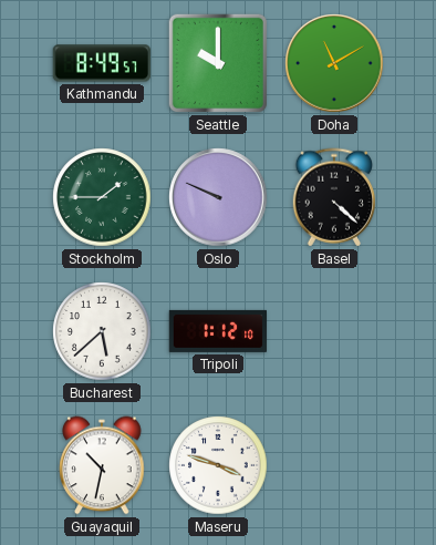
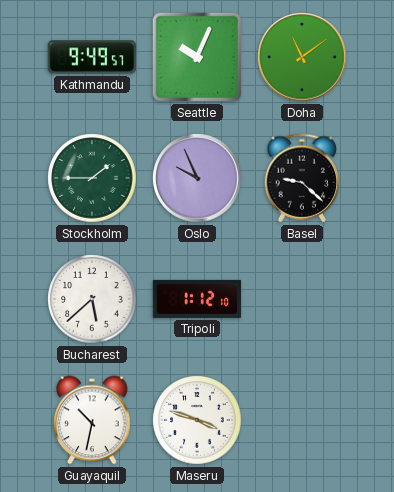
Kathmandu: 8:49 -> 9:49 (92, 57)
Seattle: 10:00 -> 10:04 (197, 57)
Doha: 11:10 -> 11:09 (302, 57)
Oslo: 9:49 -> 9:56 (197, 178)
Basel: 4:22 -> 9:22 (301, 178)
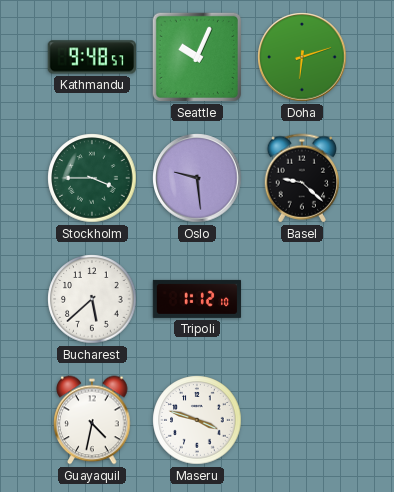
Kathmandu: 9:49 -> 9:48 (92, 57)
Doha: 11:09 -> 6:12 (302, 57)
Stockholm: 1:45 -> 3:45 (92, 178)
Oslo: 9:56 -> 9:29 (197, 178)
Guayaquil: 10:32 -> 4:32 (92, 420)
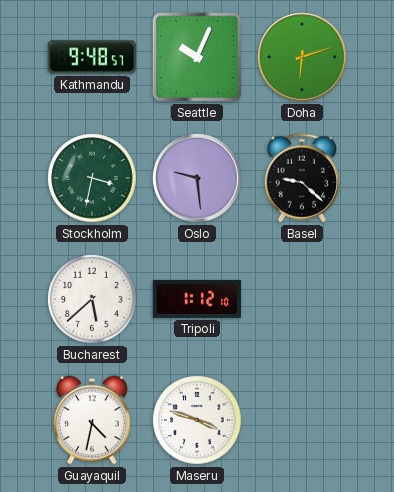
Stockholm: 3:45 -> 3:32 (92, 178)
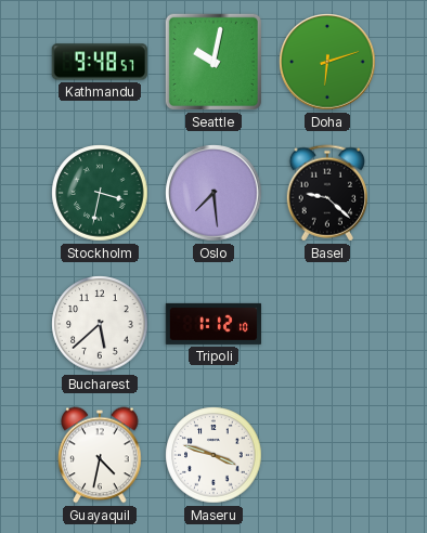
Seattle: 10:04 -> 10:02 (214, 62)
Oslo: 9:29 -> 7:29 (214, 193)
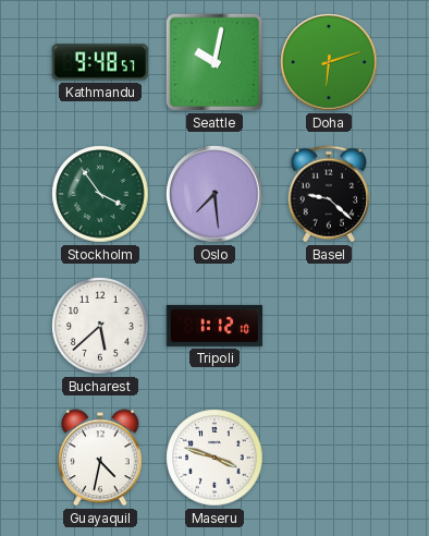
Stockholm: 3:32 -> 3:54 (100, 194)
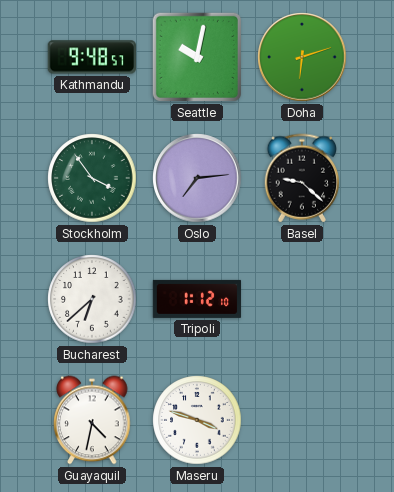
Oslo: 7:29 -> 7:14 (197, 178)
Bucharest: 5:38 -> 6:38 (92, 299)
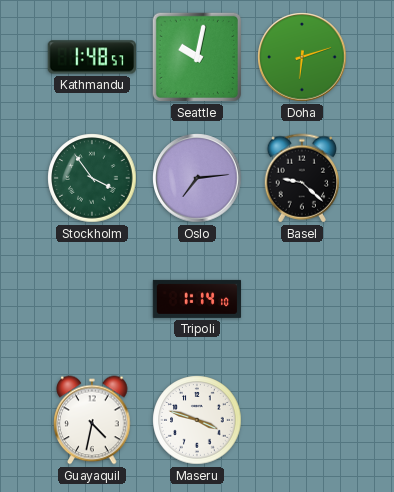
Kathmandu: 9:48 -> 1:48 (92, 57)
Bucharest: 6:38 -> none (92, 299)
Tripoli: 1:12 -> 1:14 (197, 299)
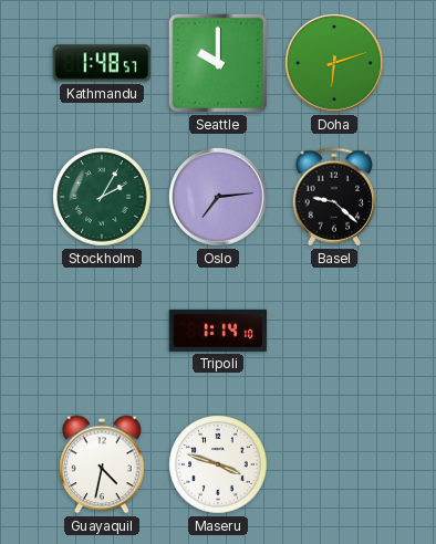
Seattle: 10:02 -> 10:00 (218, 63)
Stockholm: 3:54 -> 2:05 (102, 197)
